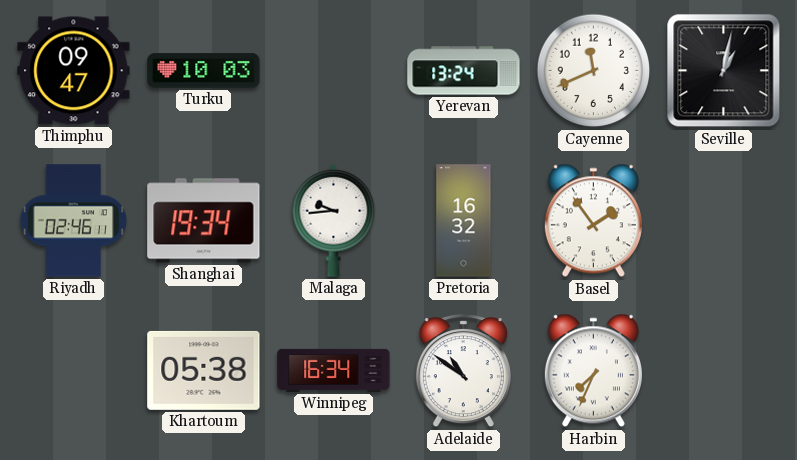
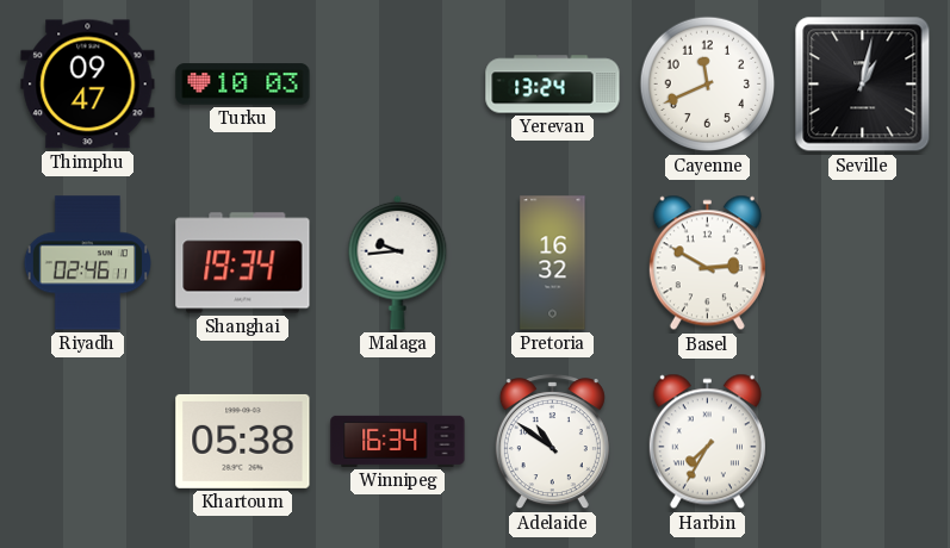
Basel: 1:54 -> 2:50 (707, 263)
Harbin: 7:34 -> 7:35 (707, 442)
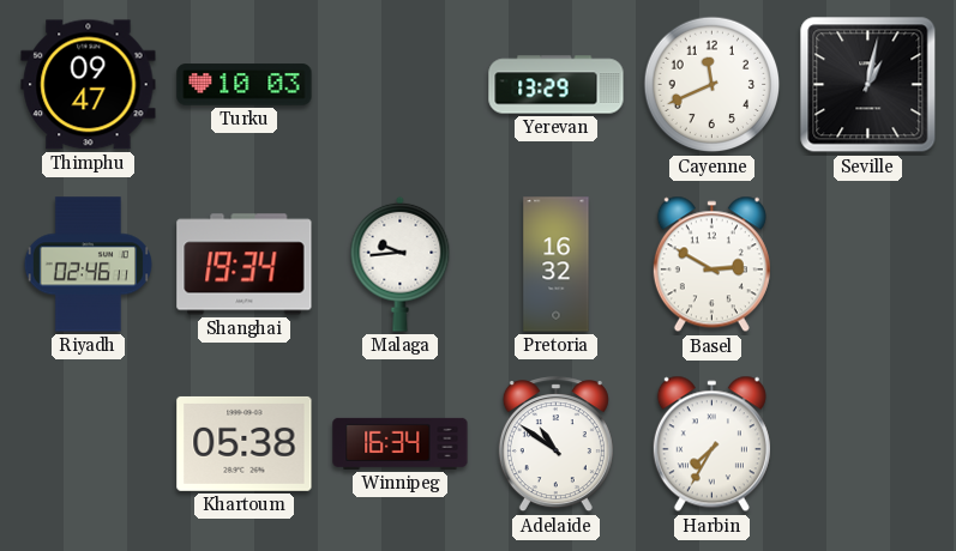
Yerevan: 13:24 -> 13:29 (557, 85)
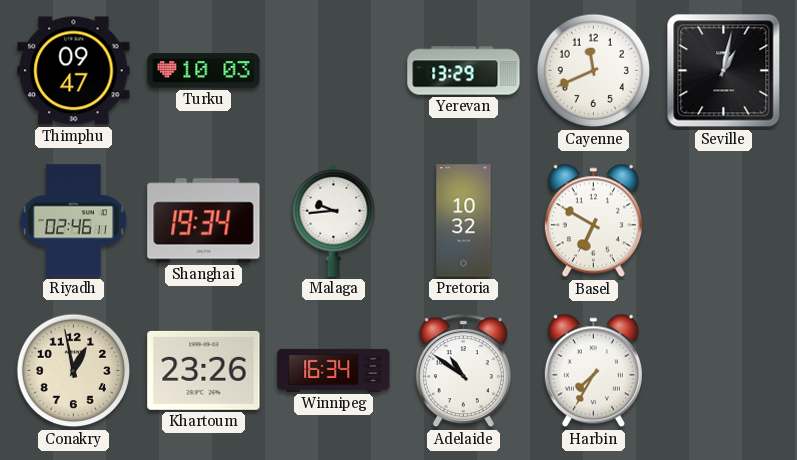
Pretoria: 16:32 -> 10:32 (464, 221)
Basel: 2:50 -> 6:50 (593, 221)
Conakry: none -> 12:58 (74, 371)
Khartoum: 05:38 -> 23:26 (204, 370)
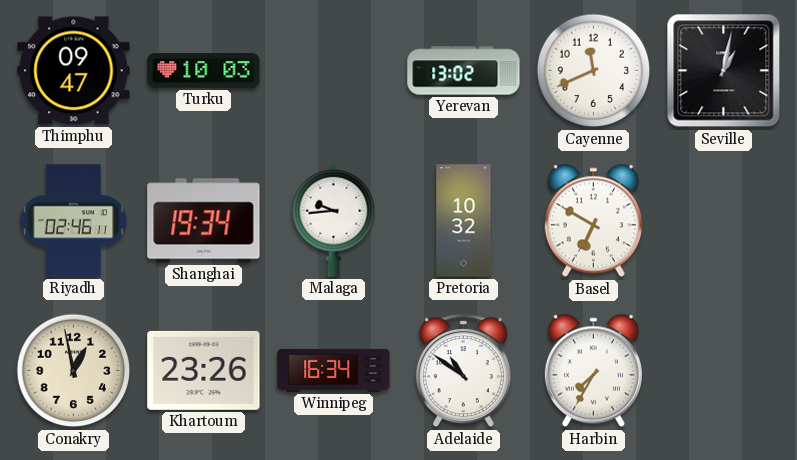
Yerevan: 13:29 -> 13:02 (464, 71)
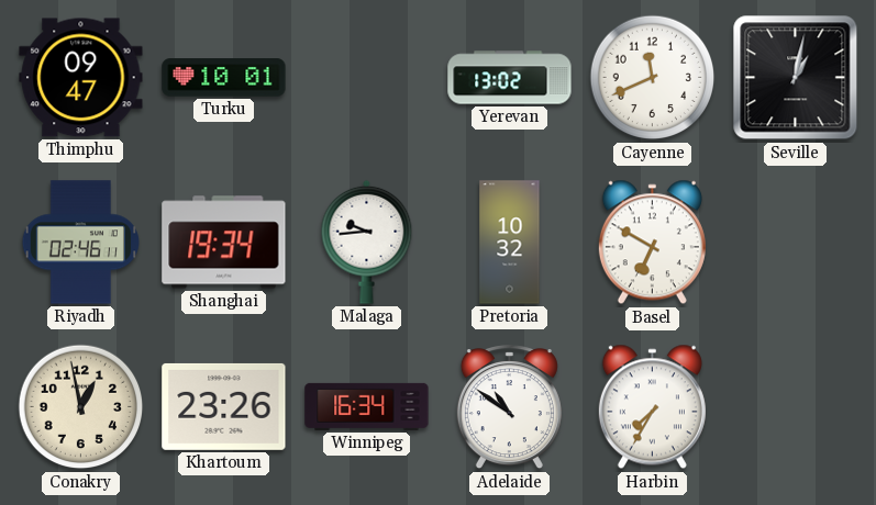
Turku: 10:03 -> 10:01 (224, 78)
